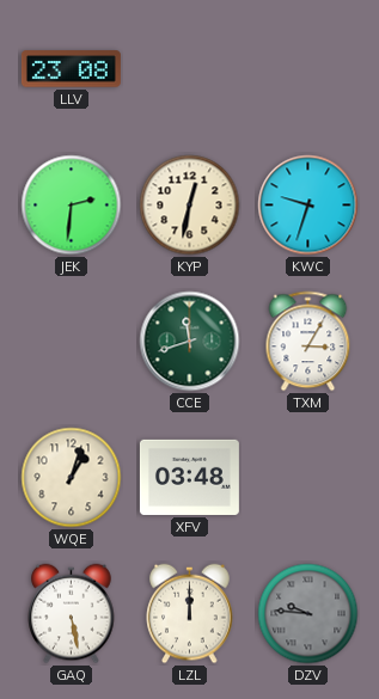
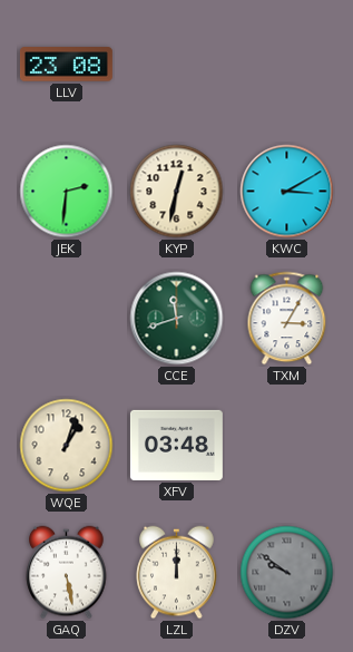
KWC: 9:33 -> 3:10 (287, 192)
DZV: 9:46 -> 9:51 (287, 573)
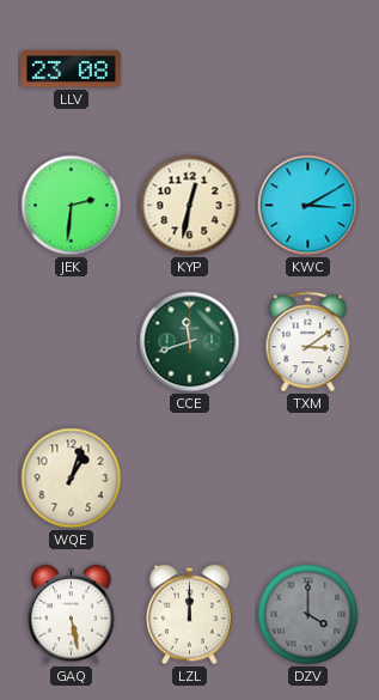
TXM: 3:05 -> 3:09 (308, 342)
XFV: 03:48 -> none (176, 445)
DZV: 9:51 -> 4:00 (308, 615)
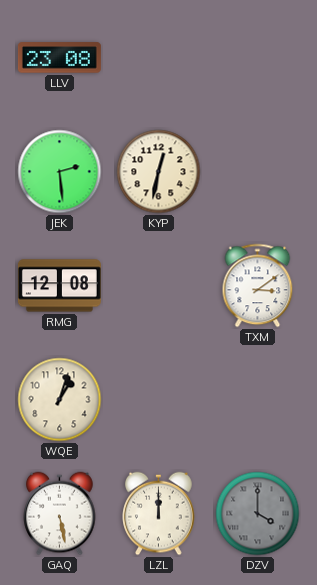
JEK: 2:31 -> 2:29 (60, 172)
KWC: 3:10 -> none (308, 206)
RMG: none -> 12:08 (59, 286)
CCE: 11:42 -> none (190, 342)
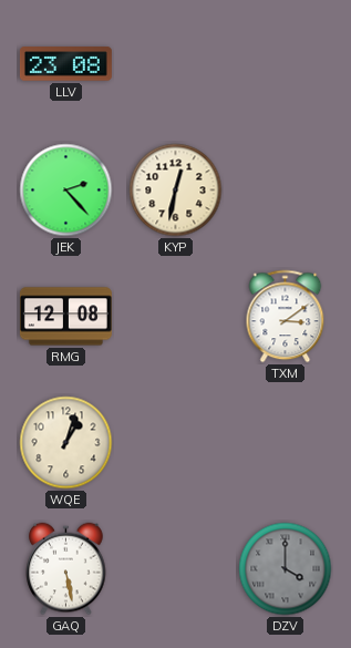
JEK: 2:29 -> 2:23 (66, 191)
LZL: 12:00 -> none (159, 514)
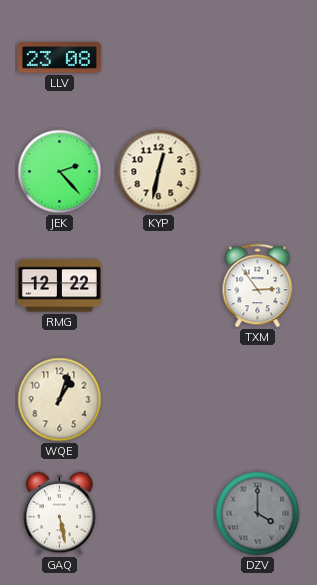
RMG: 12:08 -> 12:22 (59, 286)
TXM: 3:09 -> 2:54 (258, 286)
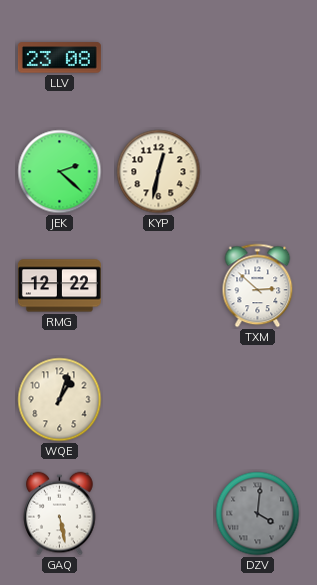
JEK: 2:23 -> 2:22 (60, 172)
TXM: 2:54 -> 2:52 (258, 286)
DZV: 4:00 -> 4:01 (258, 514)
